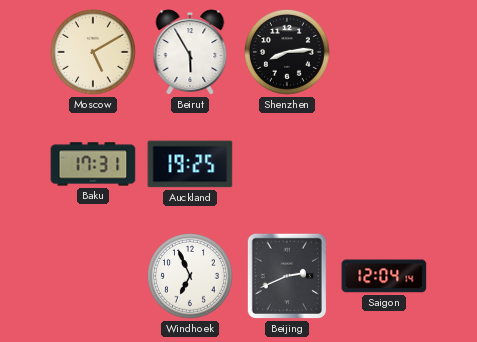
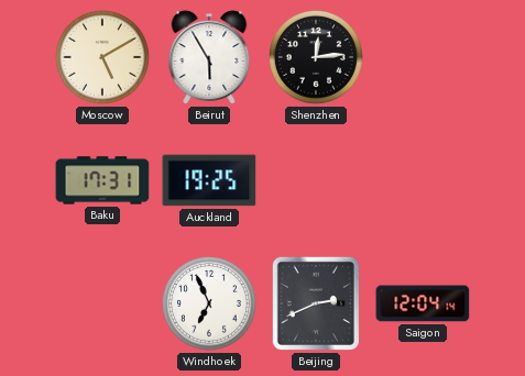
Shenzhen: 8:14 -> 12:14 (316, 57)
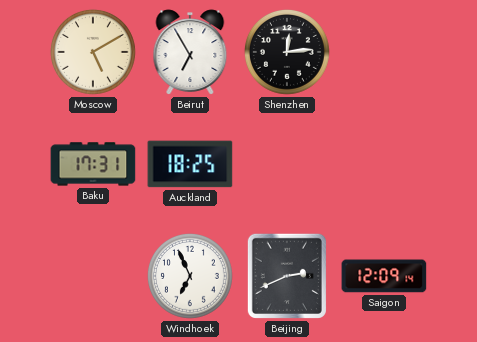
Beirut: 5:55 -> 6:55 (190, 52)
Auckland: 19:25 -> 18:25 (190, 164)
Saigon: 12:04 -> 12:09 (384, 276)
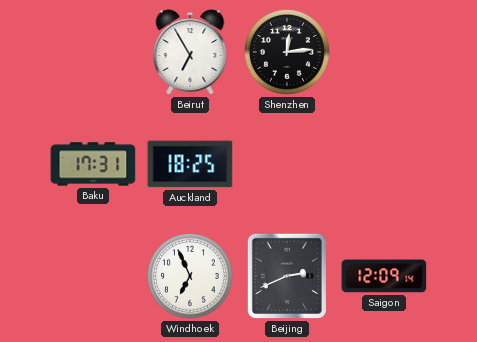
Moscow: 5:10 -> none (93, 52)
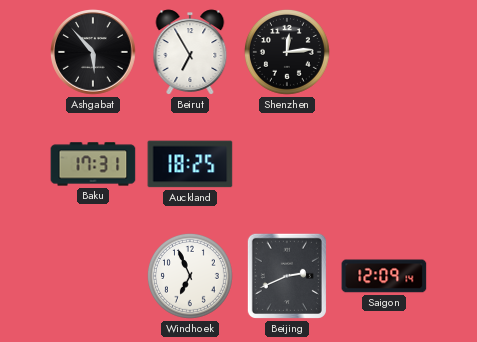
Ashgabat: none -> 5:53 (93, 52)
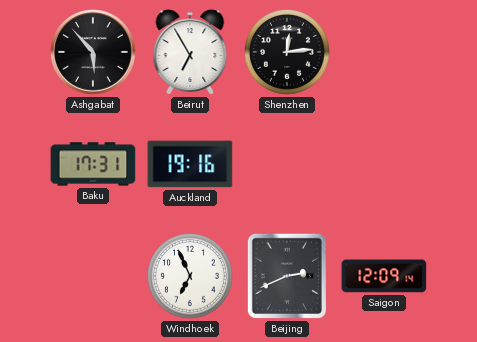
Auckland: 18:25 -> 19:16 (190, 164)
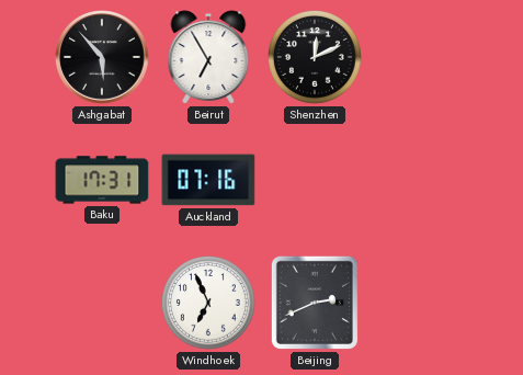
Shenzhen: 12:14 -> 12:11 (315, 57)
Auckland: 19:16 -> 07:16 (208, 180)
Saigon: 12:09 -> none (384, 276)
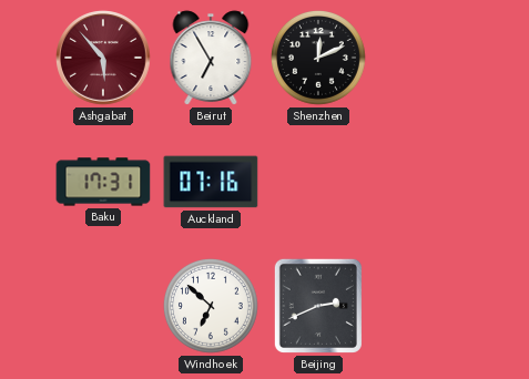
Ashgabat dial: black -> burgundy (103, 58)
Windhoek: 6:56 -> 6:52 (211, 306)
